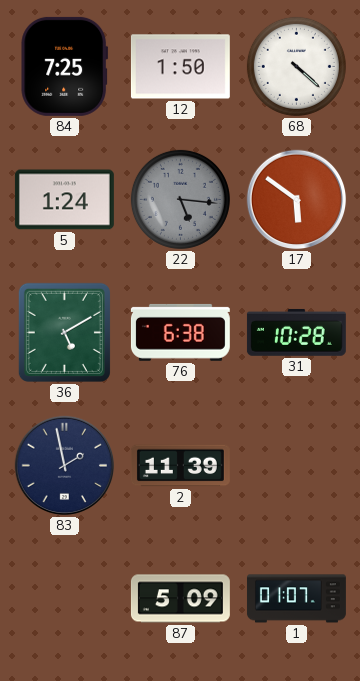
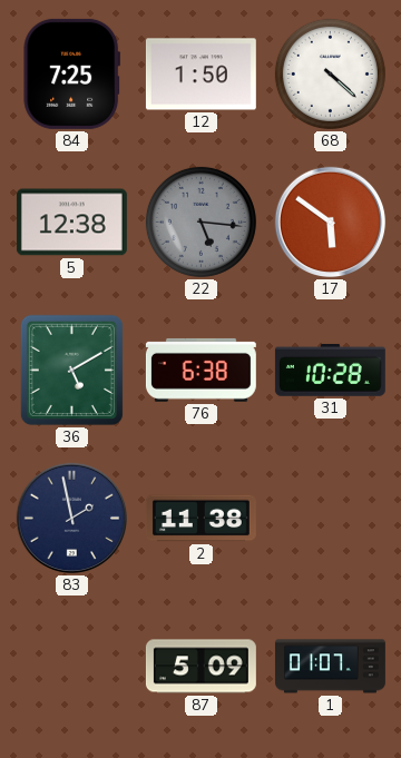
5: 1:24 -> 12:38 (71, 223)
2: 11:39 -> 11:38 (200, 519)
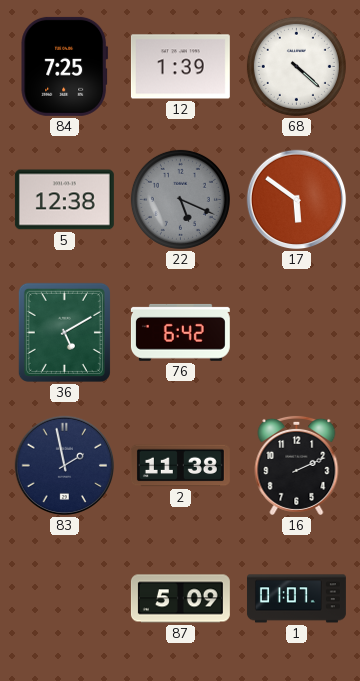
12: 1:50 -> 1:39 (180, 67)
22: 5:16 -> 5:19 (180, 199)
76: 6:38 -> 6:42 (180, 332)
31: 10:28 -> none (330, 370)
16: none -> 2:11 (297, 465)
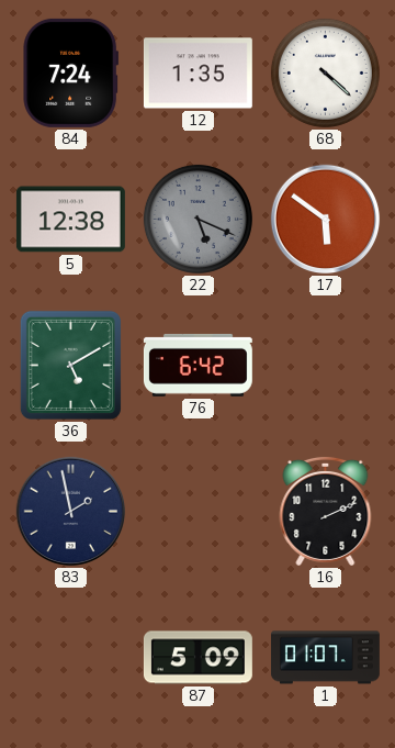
84: 7:25 -> 7:24 (70, 72)
12: 1:39 -> 1:35 (198, 74)
2: 11:38 -> none (180, 466)
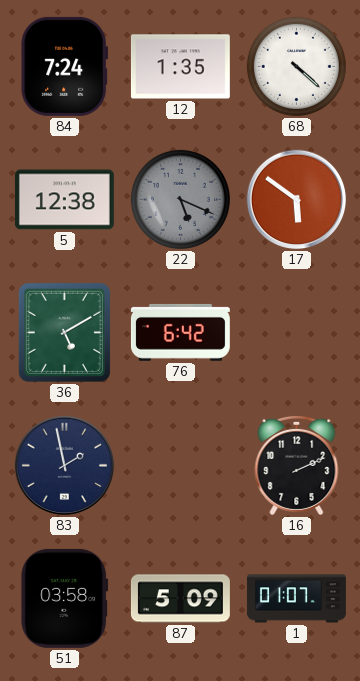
51: none -> 03:58 (65, 598)
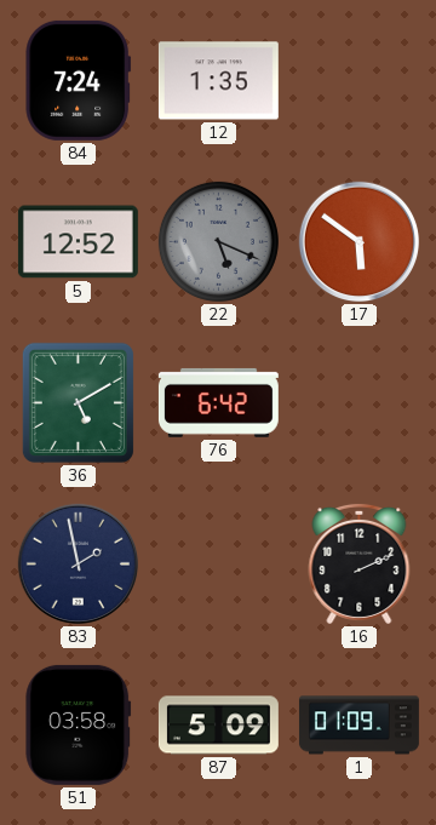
68: 4:22 -> none (296, 66)
5: 12:38 -> 12:52 (78, 242)
1: 01:07 -> 01:09 (358, 726)
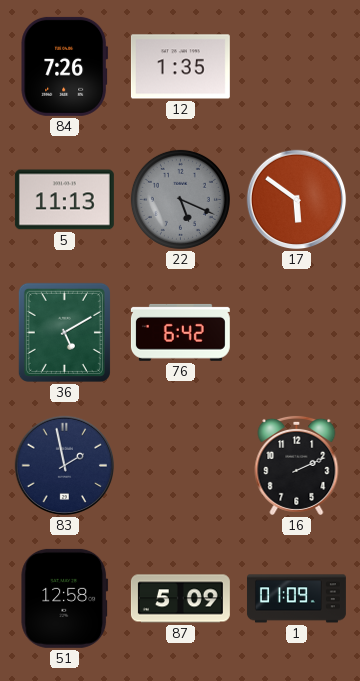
84: 7:24 -> 7:26 (64, 66)
5: 12:52 -> 11:13 (64, 200)
51: 03:58 -> 12:58 (65, 598)
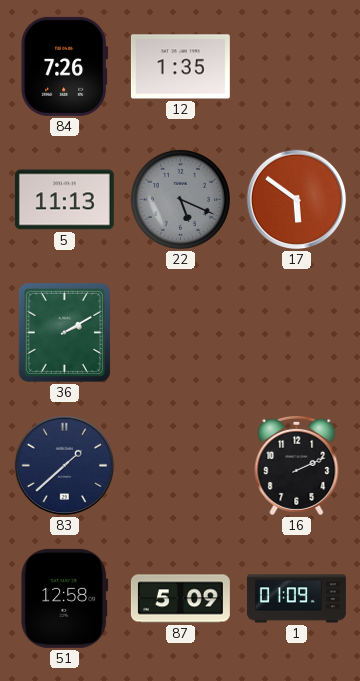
36: 5:10 -> 2:10 (64, 332)
76: 6:42 -> none (180, 332)
83: 1:58 -> 1:38 (65, 466)
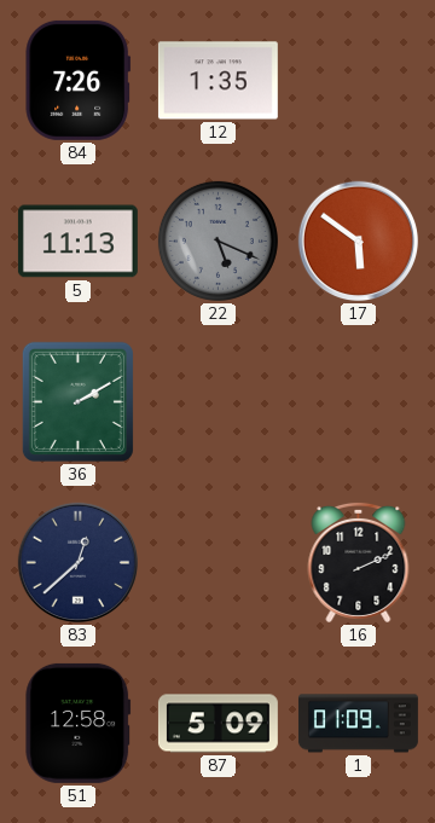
83: 1:38 -> 12:38 (79, 563)
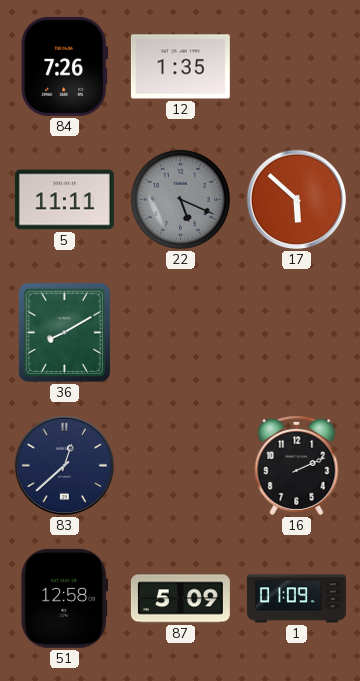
5: 11:13 -> 11:11 (64, 200)
17: 5:51 -> 5:52 (297, 200)
36: 2:10 -> 8:10 (64, 332)
